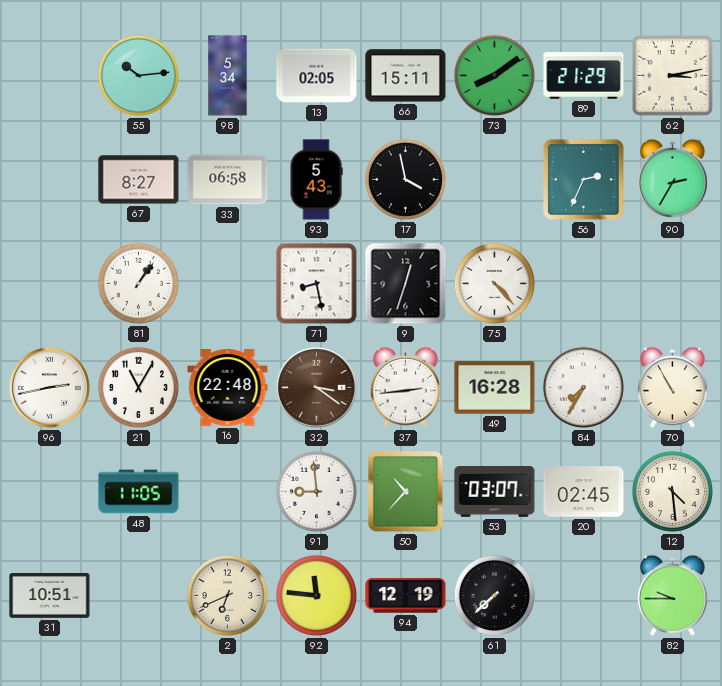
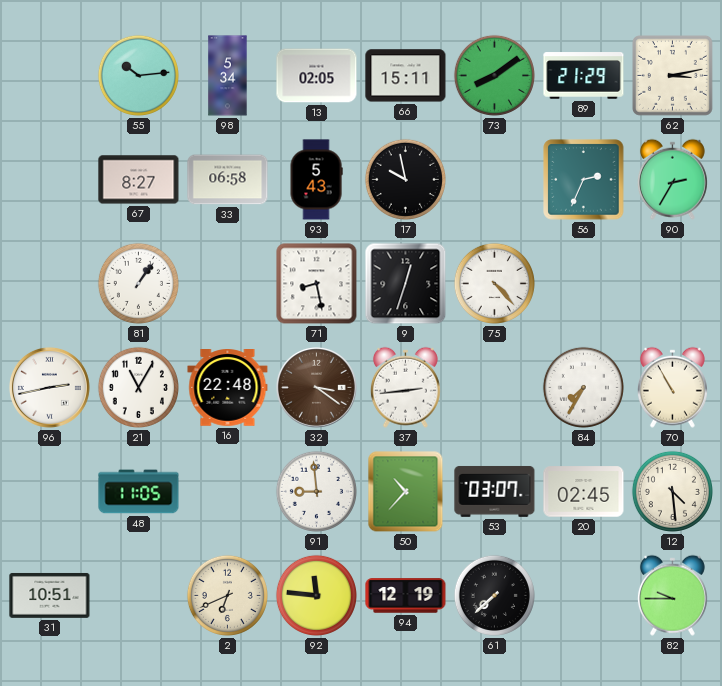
17: 3:58 -> 9:58 (405, 179)
49: 16:28 -> none (495, 388)
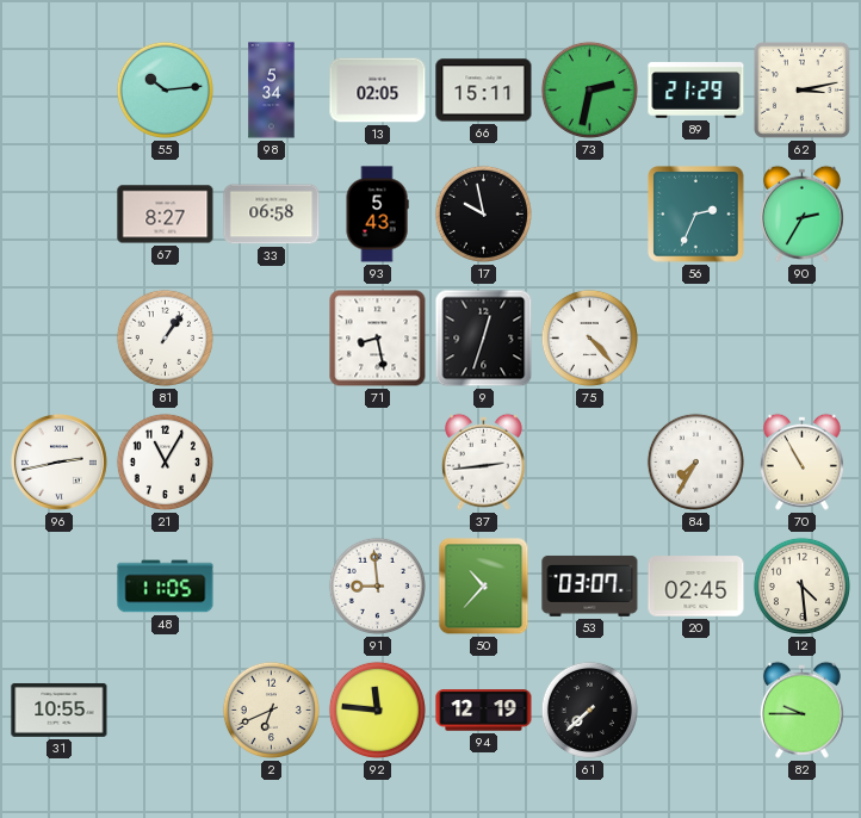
73: 8:09 -> 2:32 (589, 89)
16: 22:48 -> none (228, 388)
32: 3:21 -> none (316, 387)
31: 10:51 -> 10:55 (60, 711)
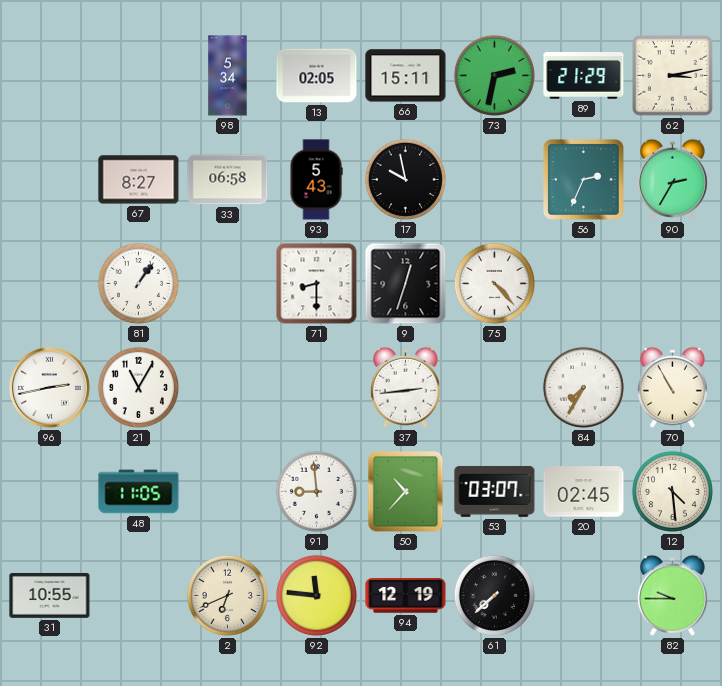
55: 10:14 -> none (165, 89)
71: 8:28 -> 8:30 (317, 284)
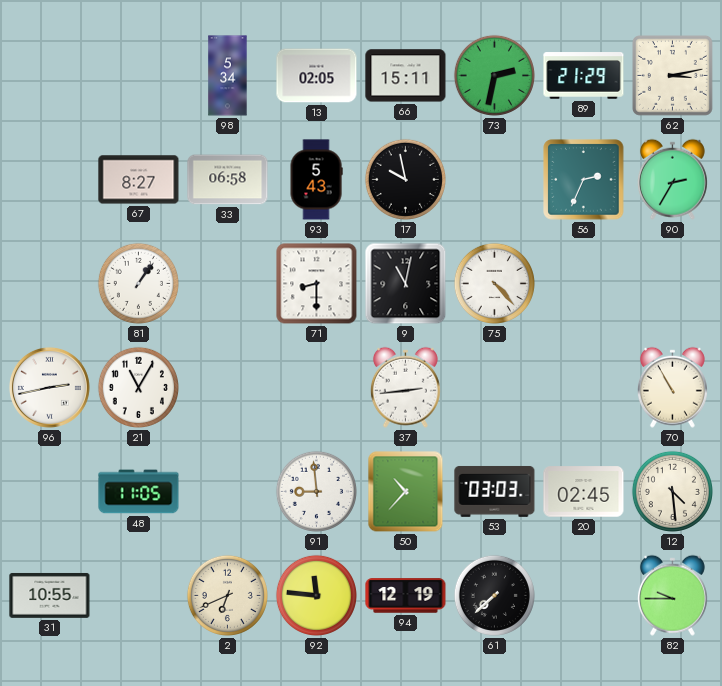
9: 12:33 -> 11:02 (406, 284)
84: 7:35 -> none (583, 387)
53: 03:07 -> 03:03 (495, 491)
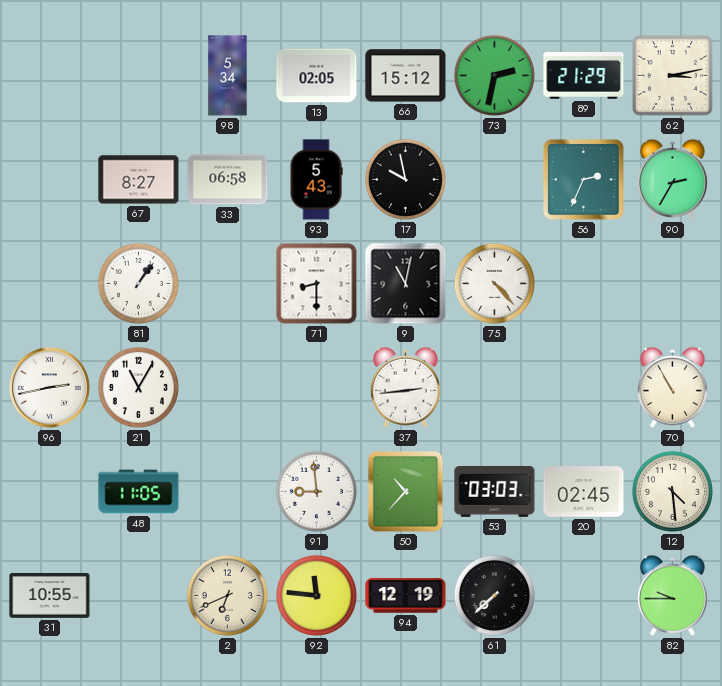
66: 15:11 -> 15:12 (406, 76)
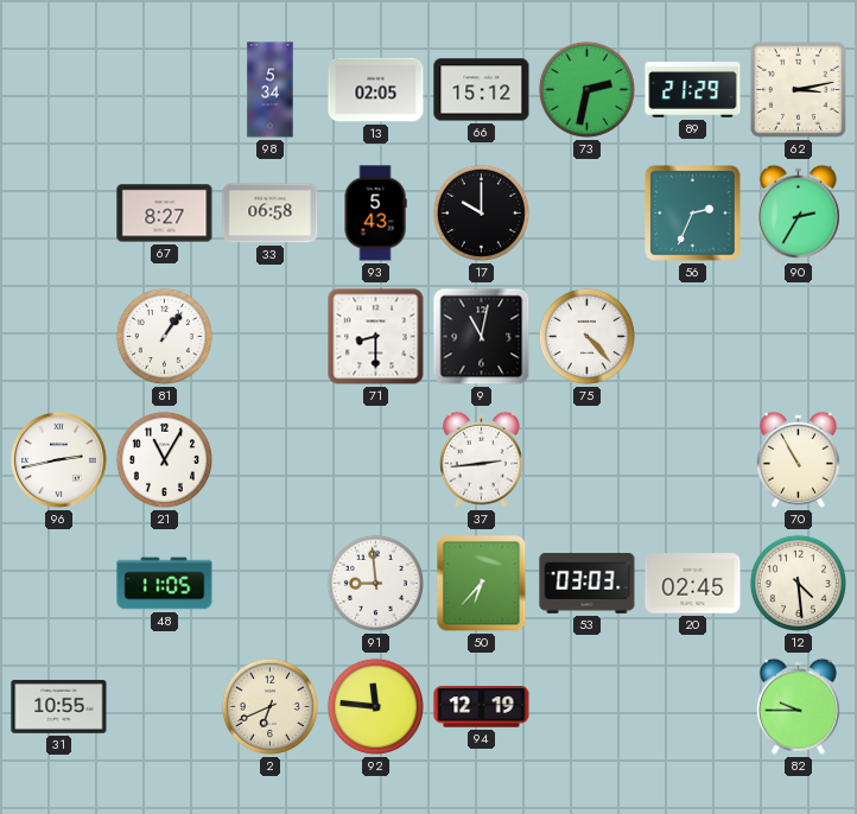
17: 9:58 -> 10:00 (481, 212)
50: 10:37 -> 6:37 (482, 584)
61: 7:38 -> none (494, 595)
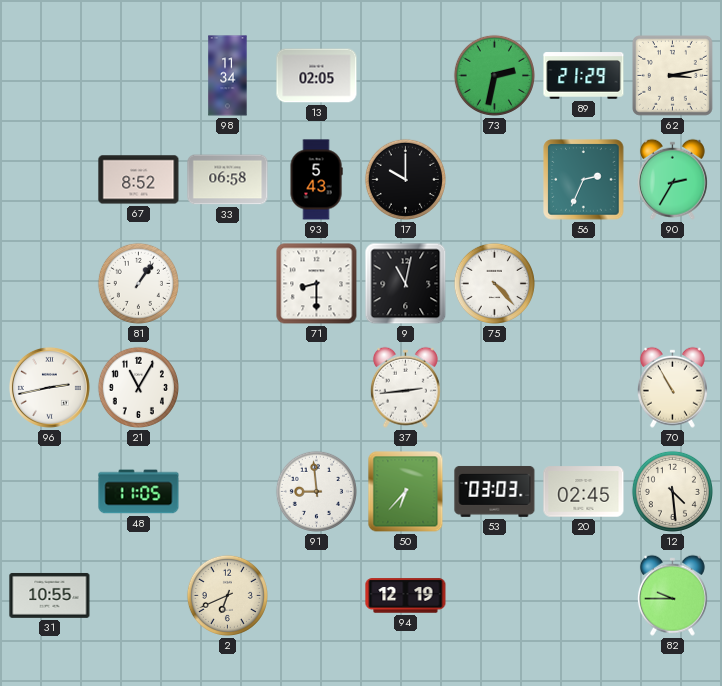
98: 5:34 -> 11:34 (228, 76)
66: 15:12 -> none (482, 90)
67: 8:27 -> 8:52 (139, 180)
92: 11:46 -> none (375, 706)
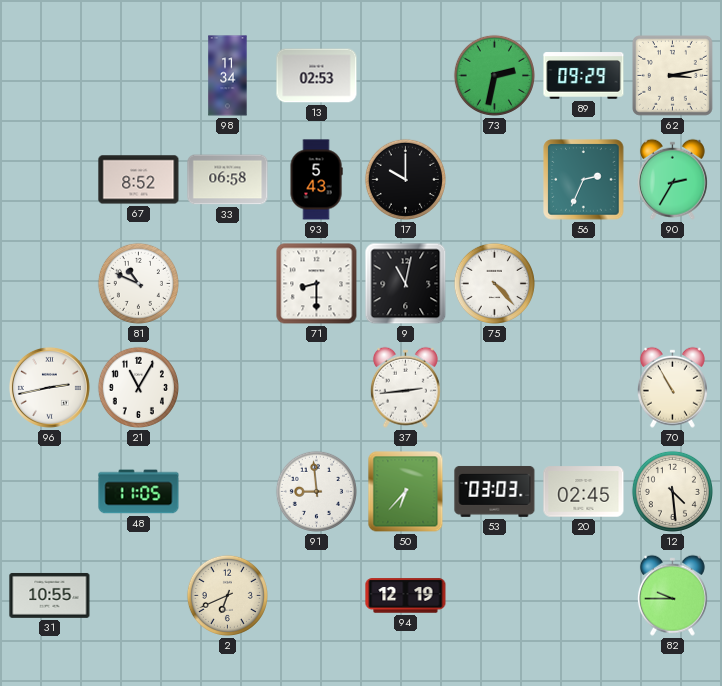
13: 02:05 -> 02:53 (317, 76)
89: 21:29 -> 09:29 (584, 76)
81: 1:06 -> 10:49 (138, 283)
